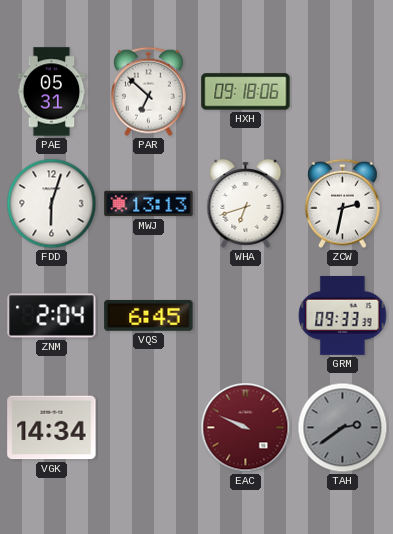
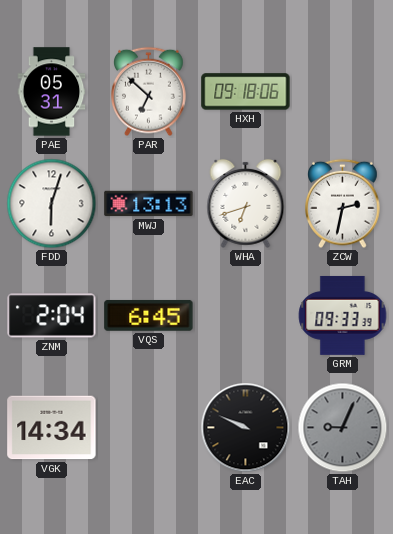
EAC dial: burgundy -> black (246, 428)
TAH: 2:39 -> 9:04 (343, 428)
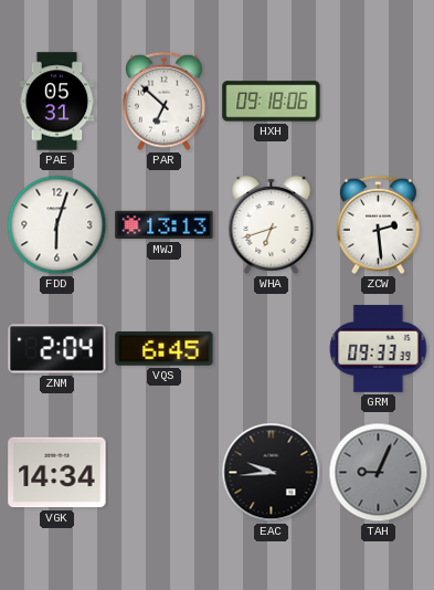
ZCW: 2:32 -> 2:29 (379, 225)
EAC: 9:49 -> 9:44 (272, 473)
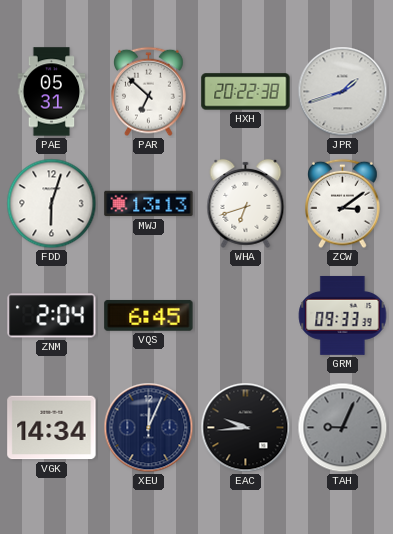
HXH: 09:18 -> 20:22 (246, 92)
JPR: none -> 1:42 (343, 92)
ZCW: 2:29 -> 3:09 (343, 204)
XEU: none -> 12:04 (149, 428)
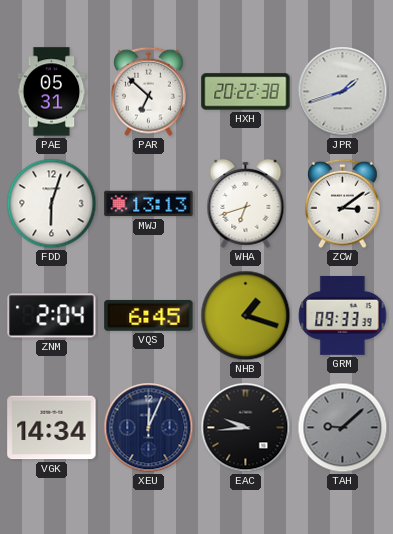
NHB: none -> 1:18 (246, 316)
TAH: 9:04 -> 9:08 (343, 428)
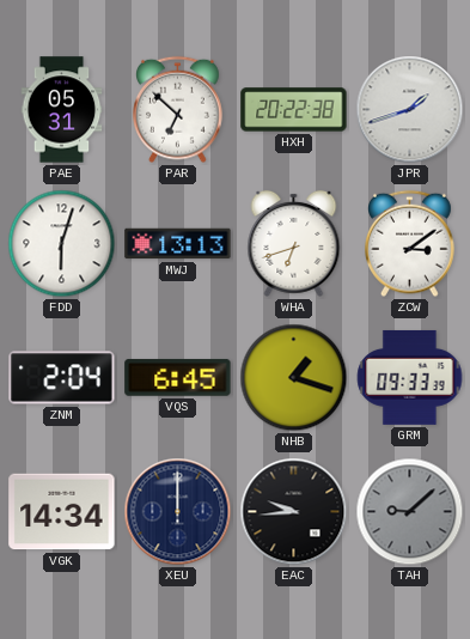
XEU: 12:04 -> 12:00 (178, 512)
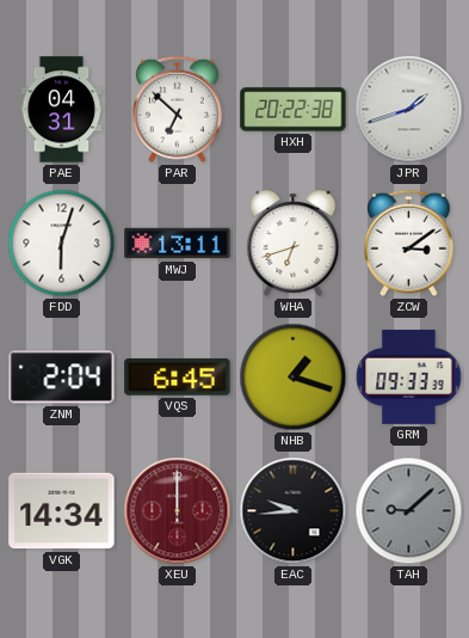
PAE: 05:31 -> 04:31 (62, 110)
MWJ: 13:13 -> 13:11 (178, 244)
XEU dial: navy -> burgundy (178, 511)
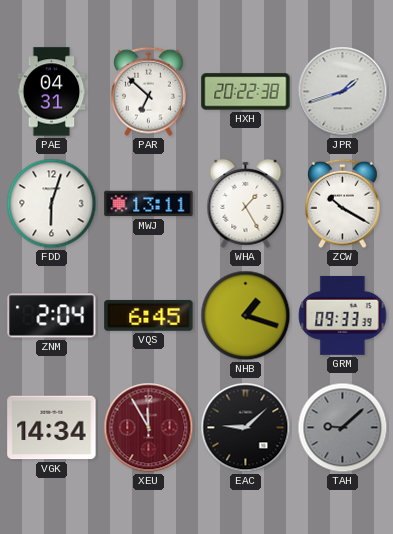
WHA: 6:42 -> 1:25 (246, 203)
ZCW: 3:09 -> 10:20 (343, 204)
XEU: 12:00 -> 11:55 (149, 428)
EAC: 9:44 -> 9:08 (246, 428)
